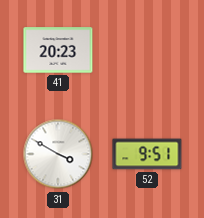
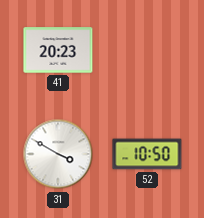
52: 9:51 -> 10:50 (147, 154)
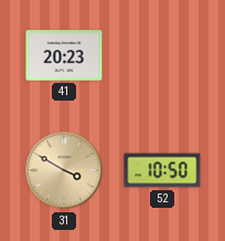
31 dial: white -> champagne (64, 170)
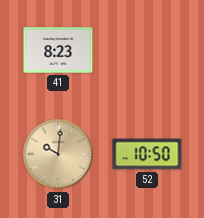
41: 20:23 -> 8:23 (58, 50)
31: 3:50 -> 10:01 (58, 154)
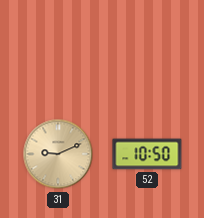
41: 8:23 -> none (58, 50)
31: 10:01 -> 9:11 (58, 154)
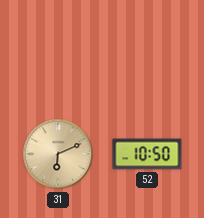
31: 9:11 -> 6:11 (58, 154)
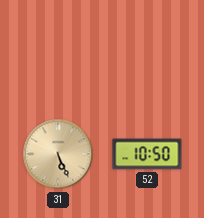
31: 6:11 -> 5:26 (58, 154)
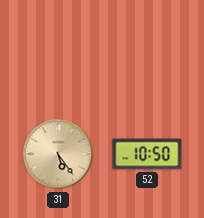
31: 5:26 -> 5:24 (58, 154)
